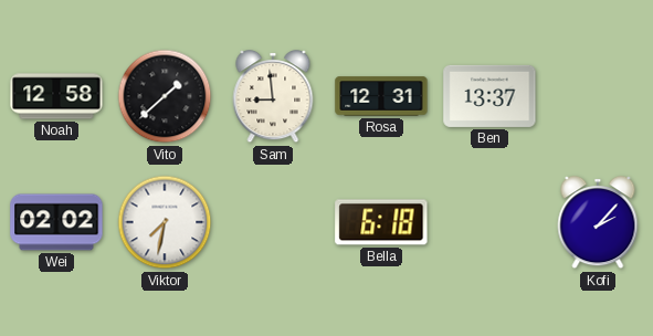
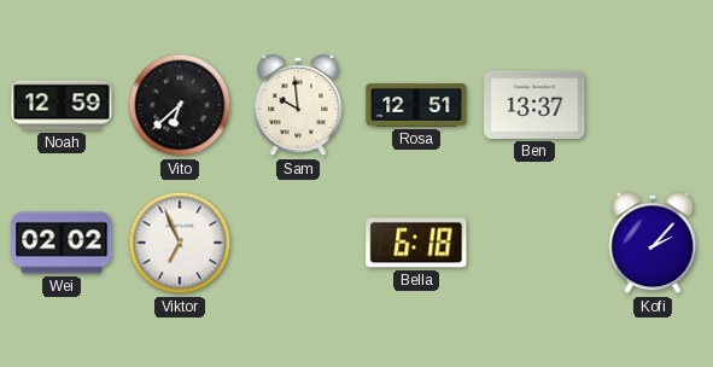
Noah: 12:58 -> 12:59 (62, 105)
Vito: 1:38 -> 6:38 (180, 105)
Sam: 8:59 -> 9:59 (298, 106)
Rosa: 12:31 -> 12:51 (416, 105)
Viktor: 7:32 -> 6:56 (180, 243)
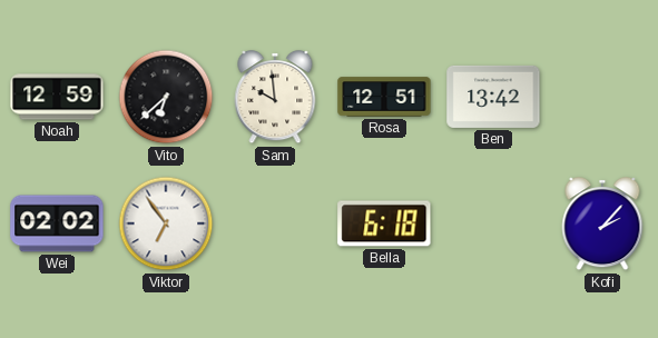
Ben: 13:37 -> 13:42 (493, 97)
Viktor: 6:56 -> 6:54 (166, 223)
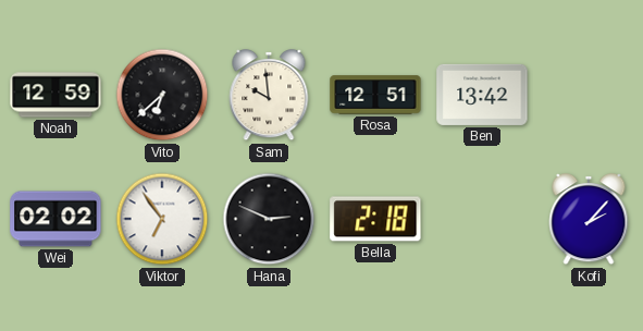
Hana: none -> 2:49 (269, 219)
Bella: 6:18 -> 2:18 (375, 219)
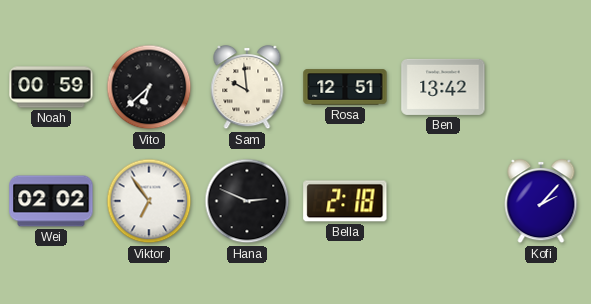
Noah: 12:59 -> 00:59 (51, 87)
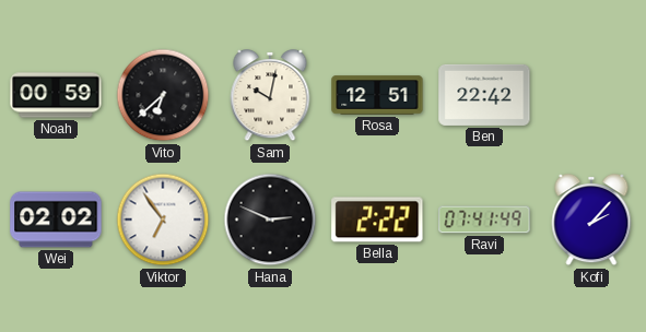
Sam: 9:59 -> 10:02 (270, 96)
Ben: 13:42 -> 22:42 (484, 95)
Bella: 2:18 -> 2:22 (377, 220)
Ravi: none -> 07:41 (484, 220)
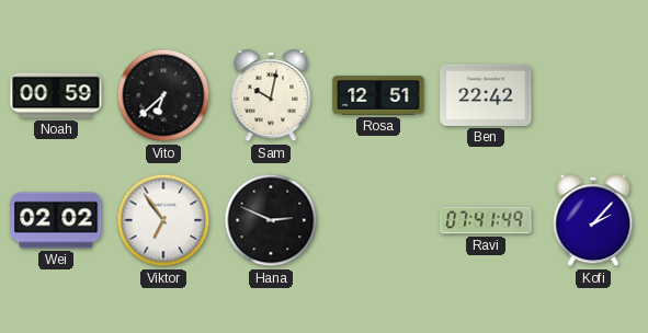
Bella: 2:22 -> none (377, 220)
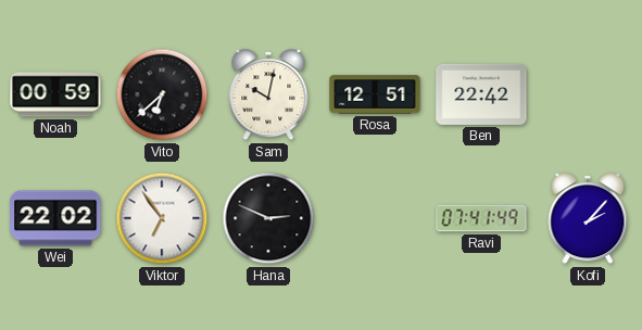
Wei: 02:02 -> 22:02 (55, 218)
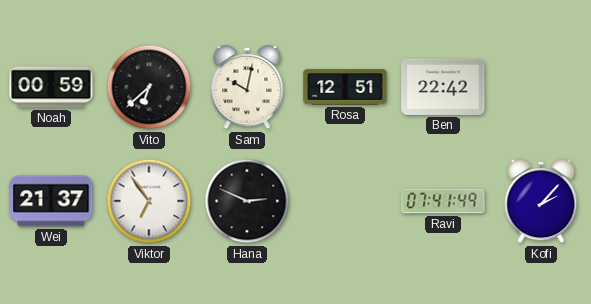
Wei: 22:02 -> 21:37 (51, 201)
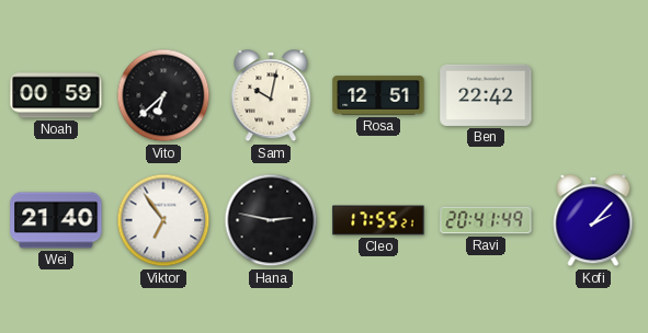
Wei: 21:37 -> 21:40 (56, 220)
Hana: 2:49 -> 2:47 (271, 220)
Cleo: none -> 17:55 (378, 220)
Ravi: 07:41 -> 20:41 (486, 220)
